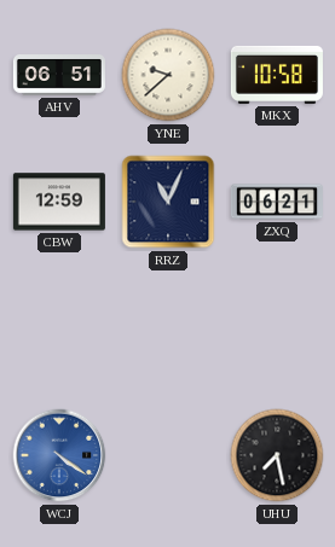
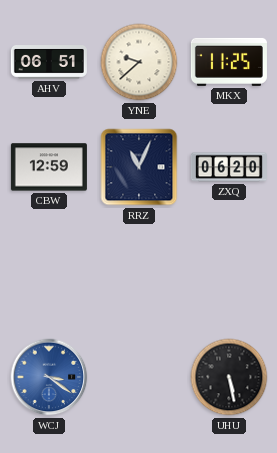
MKX: 10:58 -> 11:25 (229, 62)
ZXQ: 06:21 -> 06:20 (229, 167)
WCJ: 4:21 -> 3:21 (49, 377)
UHU: 7:28 -> 5:28 (229, 377)
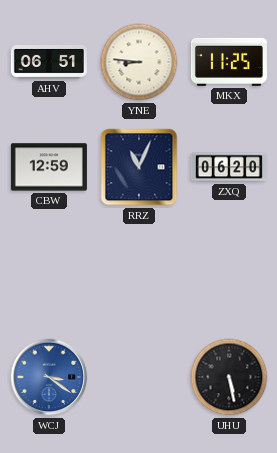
YNE: 9:38 -> 8:46 (139, 62)
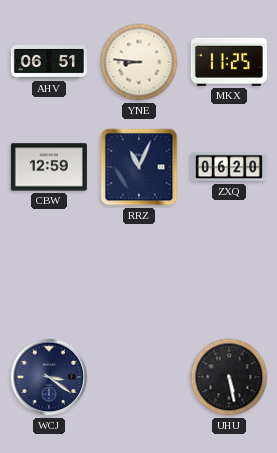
WCJ dial: blue -> navy (49, 377)
